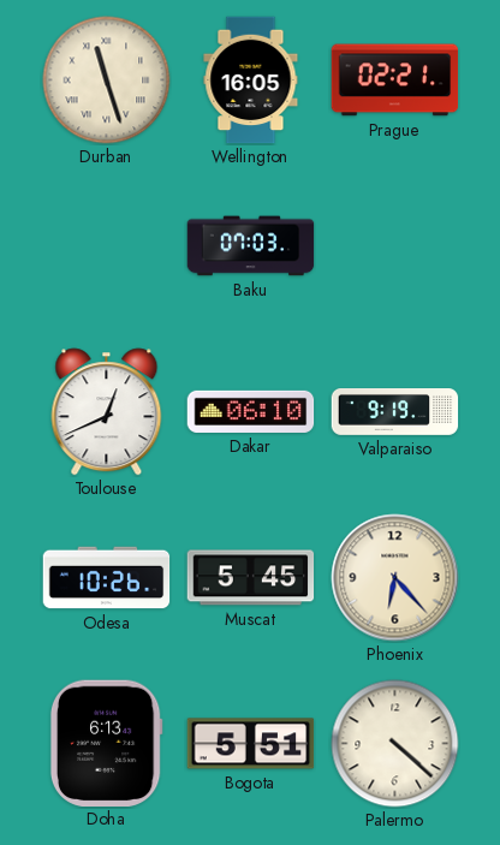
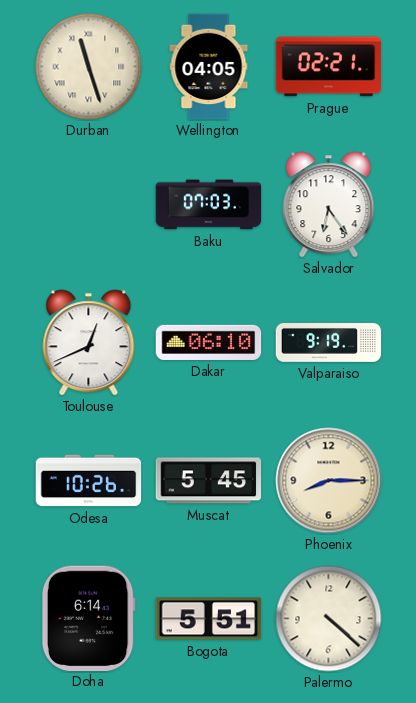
Wellington: 16:05 -> 04:05 (209, 67)
Salvador: none -> 6:24 (329, 205)
Phoenix: 6:23 -> 8:15 (329, 481)
Doha: 6:13 -> 6:14 (88, 618)
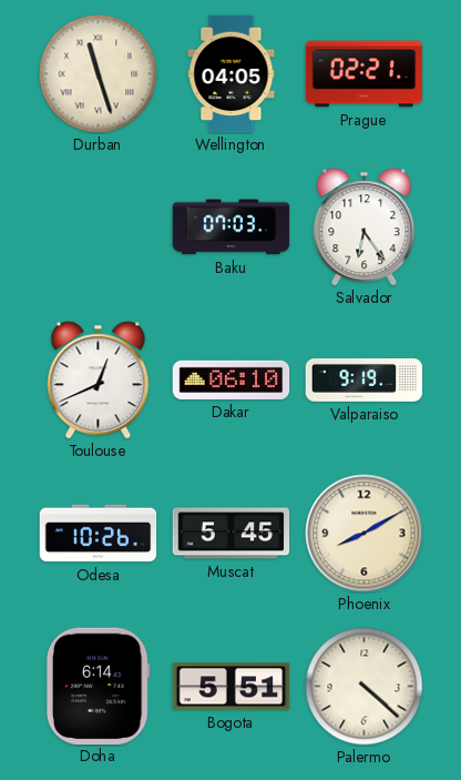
Phoenix: 8:15 -> 8:10 (365, 534)
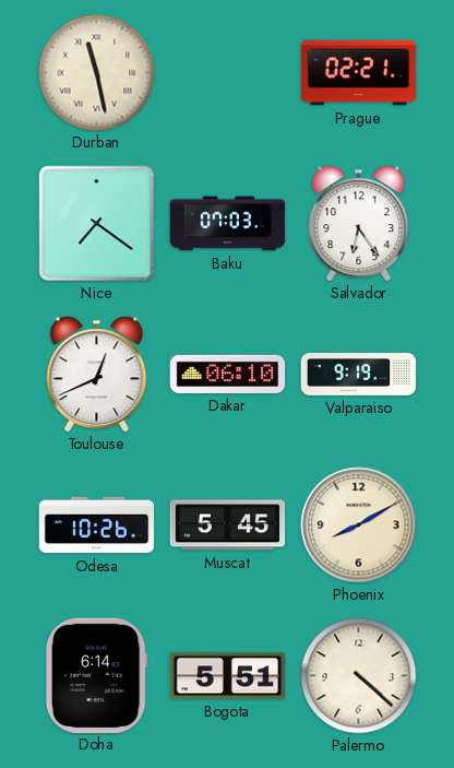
Durban: 11:27 -> 11:28 (97, 73)
Wellington: 04:05 -> none (232, 74)
Nice: none -> 7:21 (97, 224)
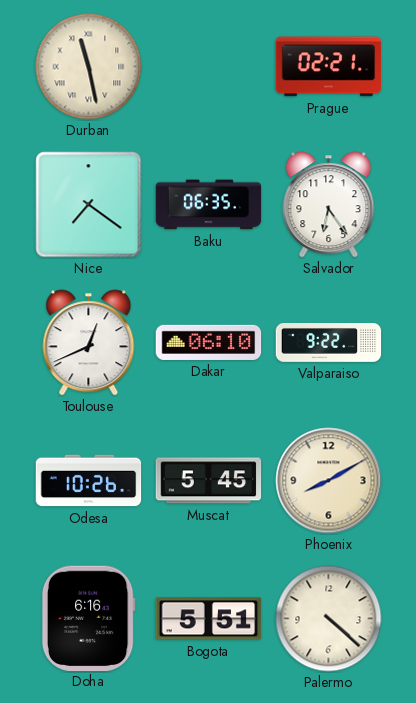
Baku: 07:03 -> 06:35 (209, 205)
Valparaiso: 9:19 -> 9:22 (329, 343)
Doha: 6:14 -> 6:16 (88, 618)
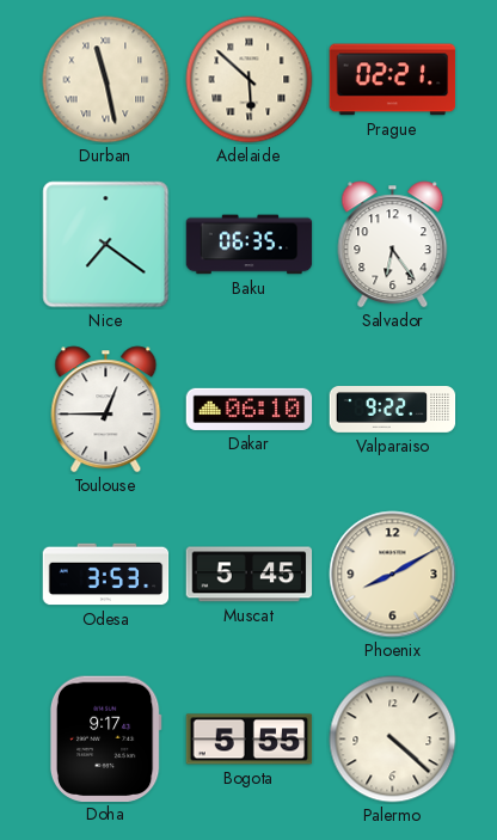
Adelaide: none -> 5:52 (250, 80)
Toulouse: 12:41 -> 12:45 (106, 410)
Odesa: 10:26 -> 3:53 (106, 575)
Doha: 6:16 -> 9:17 (105, 738)
Bogota: 5:51 -> 5:55 (250, 740)
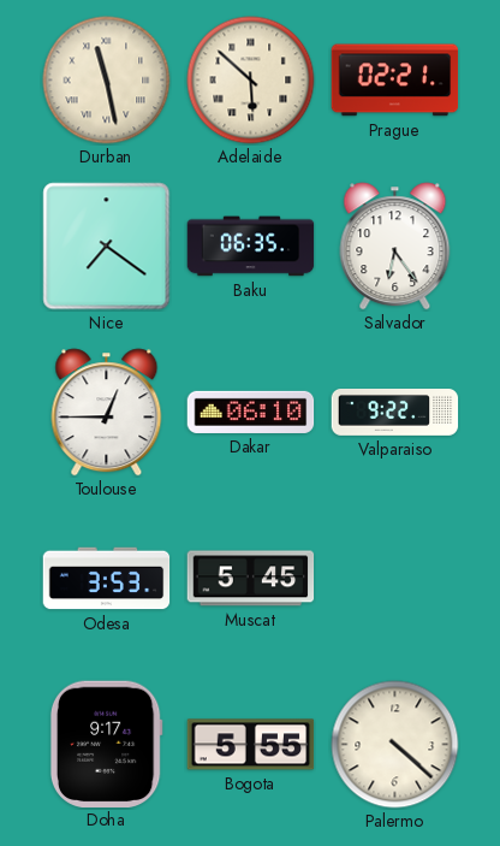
Phoenix: 8:10 -> none (393, 575)
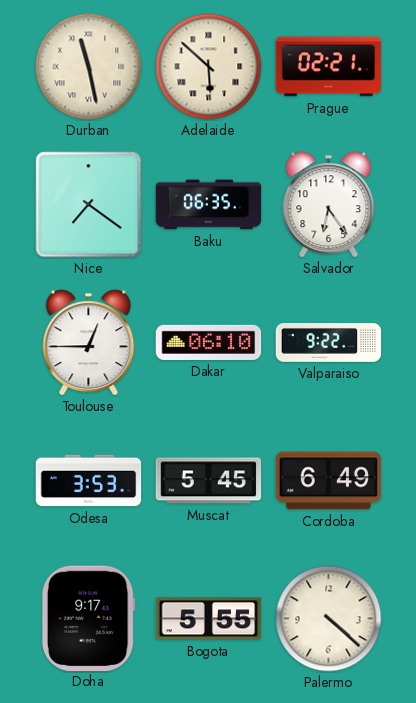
Cordoba: none -> 6:49 (329, 481)
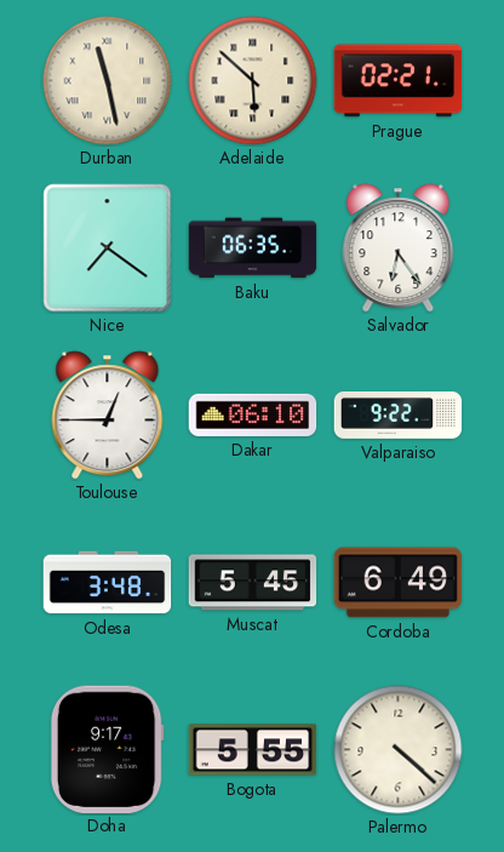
Odesa: 3:53 -> 3:48 (108, 583)
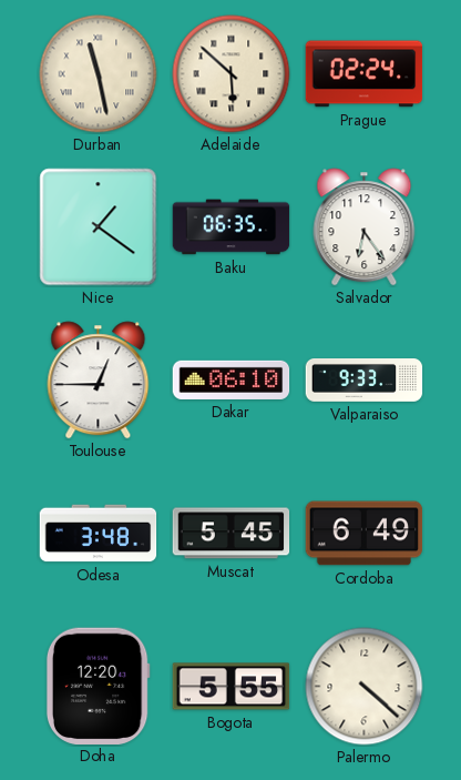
Prague: 02:21 -> 02:24 (365, 74)
Nice: 7:21 -> 1:21 (99, 227)
Valparaiso: 9:22 -> 9:33 (365, 381)
Doha: 9:17 -> 12:20 (98, 686)
